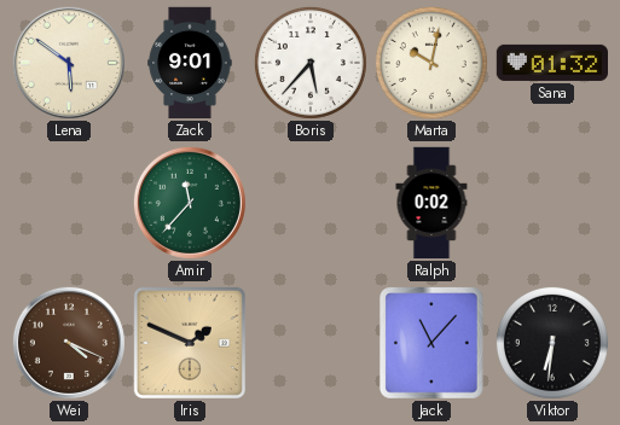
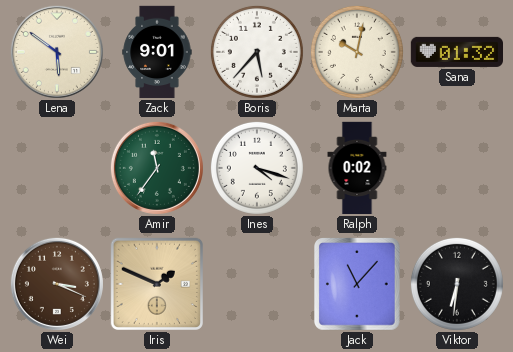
Amir: 11:37 -> 11:36 (157, 168)
Ines: none -> 4:18 (257, 168)
Wei: 4:19 -> 3:19 (57, 284)
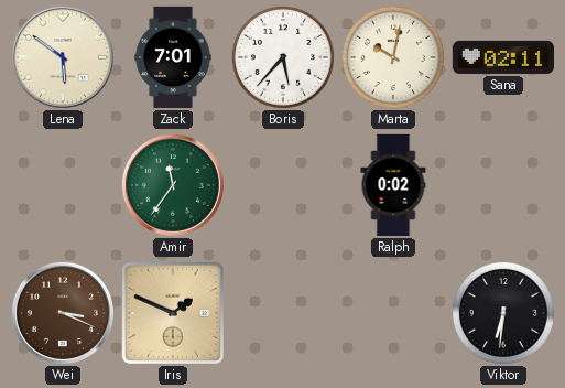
Zack: 9:01 -> 7:01 (173, 57)
Sana: 01:32 -> 02:11 (503, 57)
Ines: 4:18 -> none (257, 168)
Jack: 11:07 -> none (358, 285)
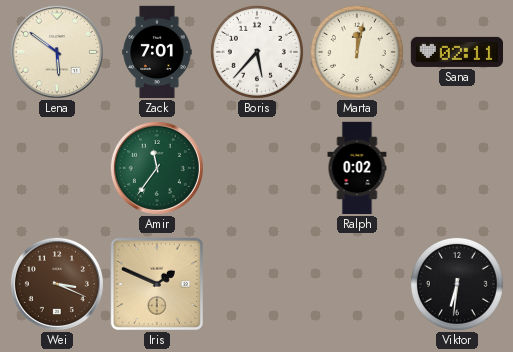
Marta: 10:02 -> 12:02 (357, 52)
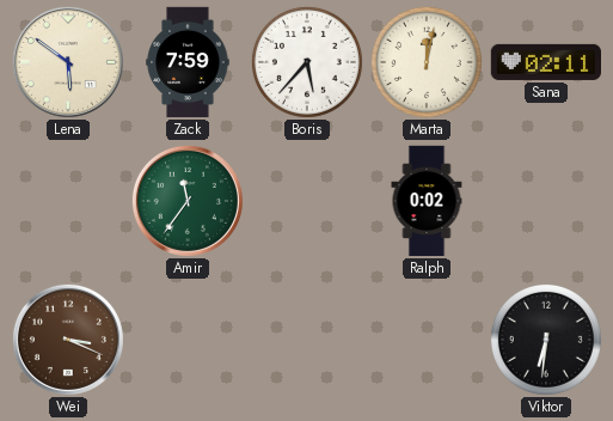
Zack: 7:01 -> 7:59 (188, 62)
Iris: 1:49 -> none (157, 284)
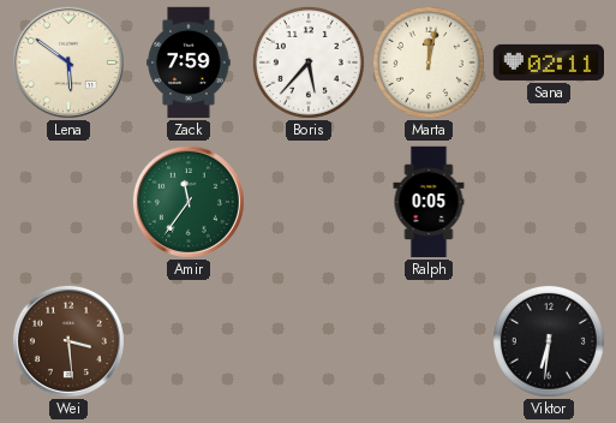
Ralph: 0:02 -> 0:05 (429, 202)
Wei: 3:19 -> 3:29 (68, 341)
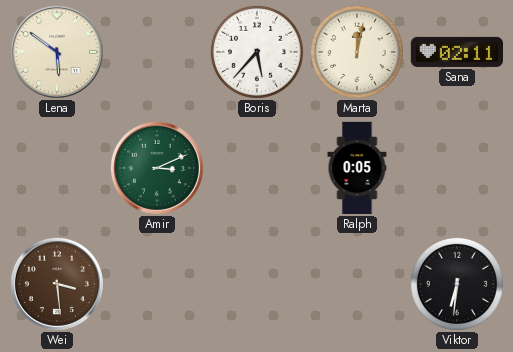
Zack: 7:59 -> none (189, 62)
Amir: 11:36 -> 3:11 (157, 168)
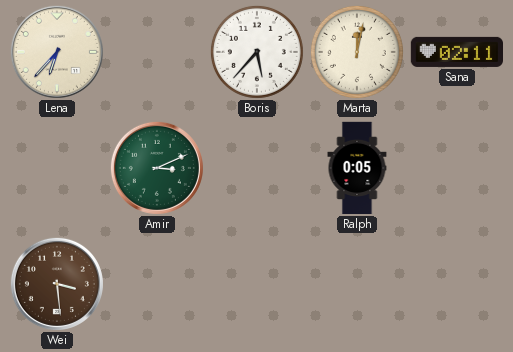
Lena: 5:51 -> 6:37 (57, 52)
Viktor: 6:31 -> none (457, 284)
